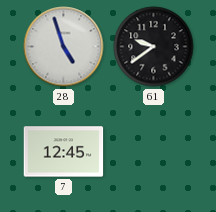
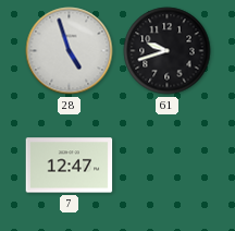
61: 9:39 -> 9:42 (168, 51)
7: 12:45 -> 12:47 (70, 166)
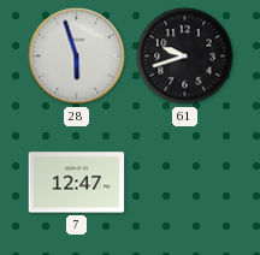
28: 4:57 -> 5:57 (77, 57)
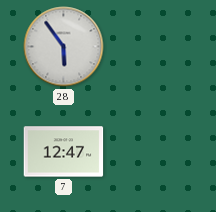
28: 5:57 -> 5:54 (64, 47)
61: 9:42 -> none (185, 57)
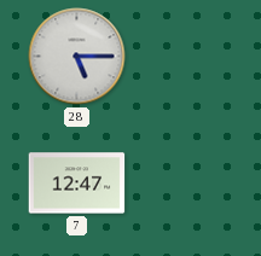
28: 5:54 -> 5:15 (77, 57)
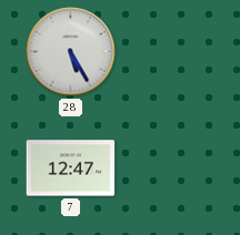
28: 5:15 -> 5:25 (71, 52)
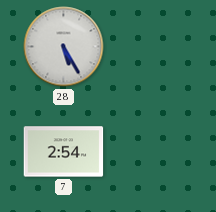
7: 12:47 -> 2:54 (64, 152)
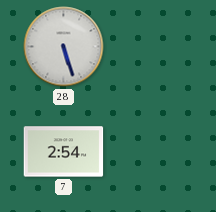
28: 5:25 -> 5:27 (64, 47)
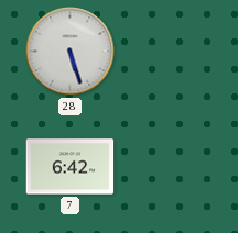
7: 2:54 -> 6:42 (71, 167)
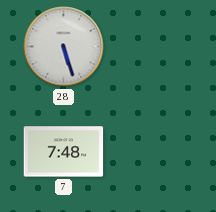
7: 6:42 -> 7:48 (64, 152)
